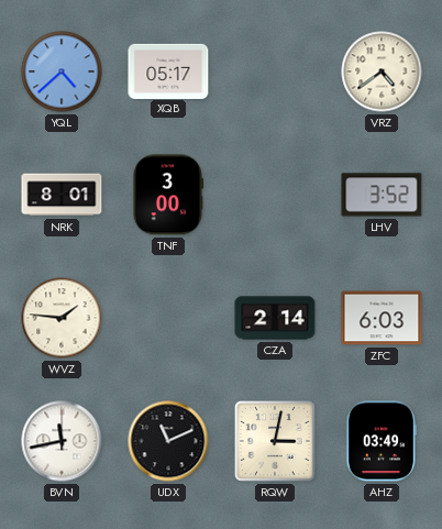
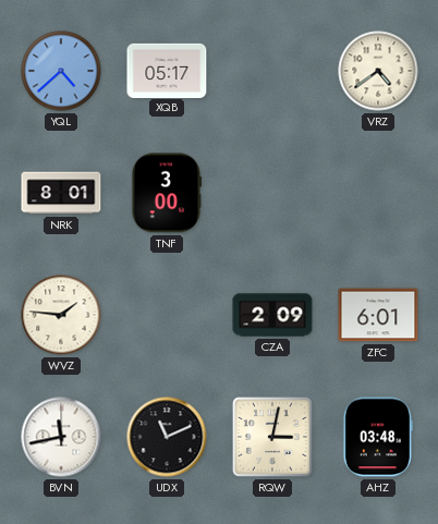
LHV: 3:52 -> none (382, 195)
CZA: 2:14 -> 2:09 (272, 315)
ZFC: 6:03 -> 6:01 (378, 315)
AHZ: 03:49 -> 03:48 (378, 437)
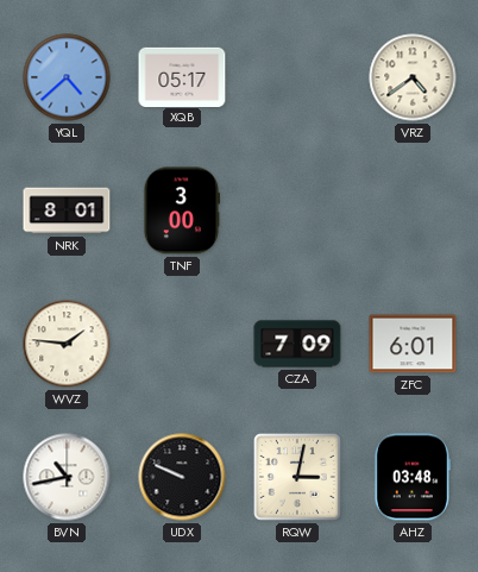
CZA: 2:09 -> 7:09 (297, 344)
BVN: 11:43 -> 10:43 (67, 477)
UDX: 11:11 -> 9:49 (182, 477)
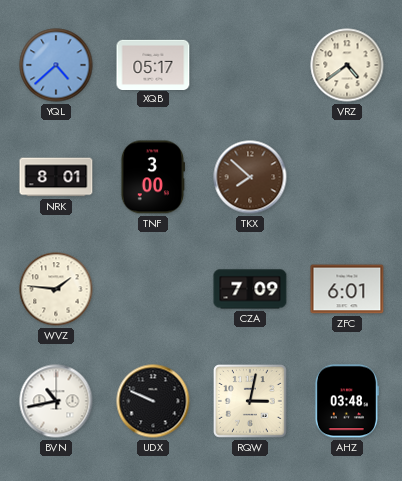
TKX: none -> 7:52 (250, 177)
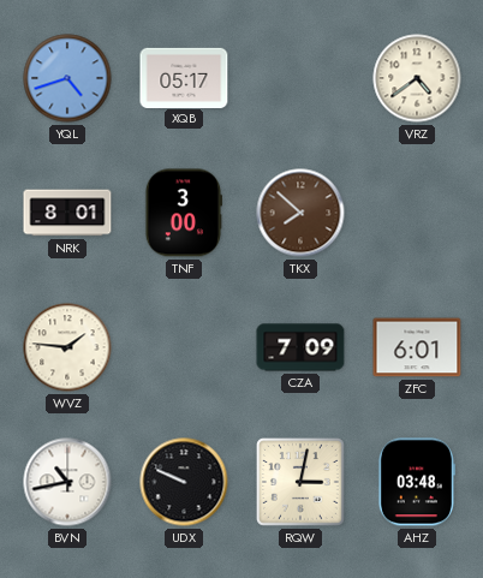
YQL: 4:38 -> 4:42 (67, 78)
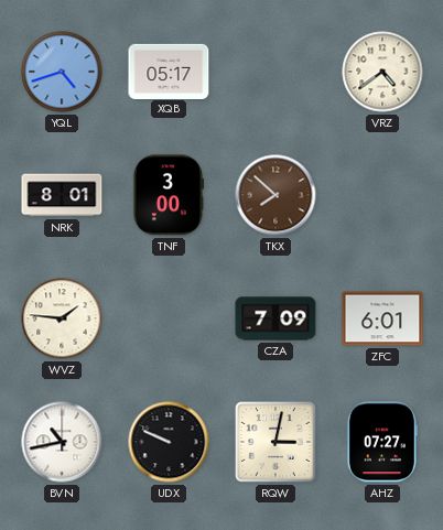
AHZ: 03:48 -> 07:27 (382, 442)
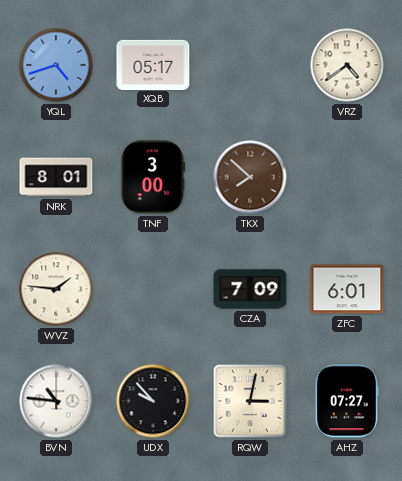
BVN: 10:43 -> 10:46 (56, 401)
UDX: 9:49 -> 9:53 (153, 401)
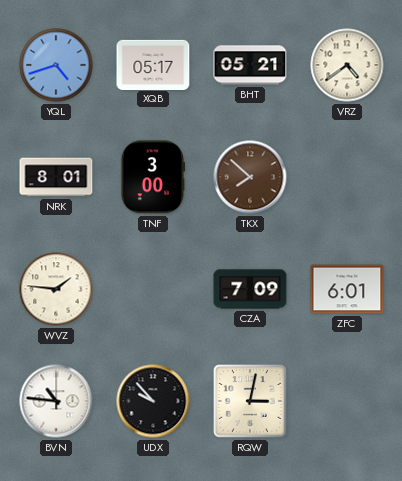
BHT: none -> 05:21 (250, 65)
AHZ: 07:27 -> none (347, 401)
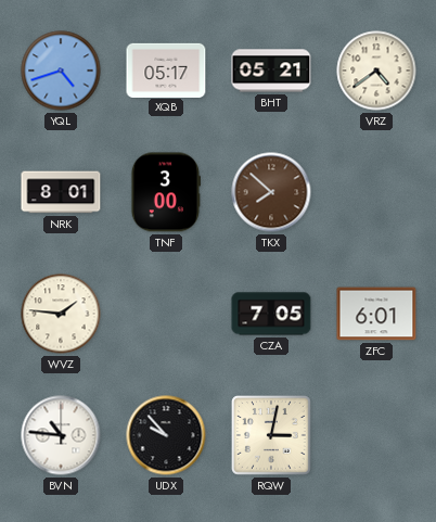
CZA: 7:09 -> 7:05 (271, 314)
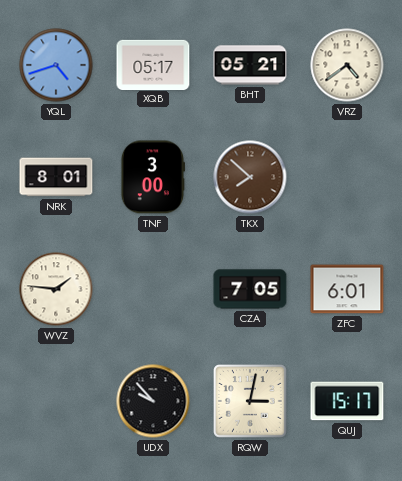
BVN: 10:46 -> none (61, 435)
QUJ: none -> 15:17 (347, 401)
